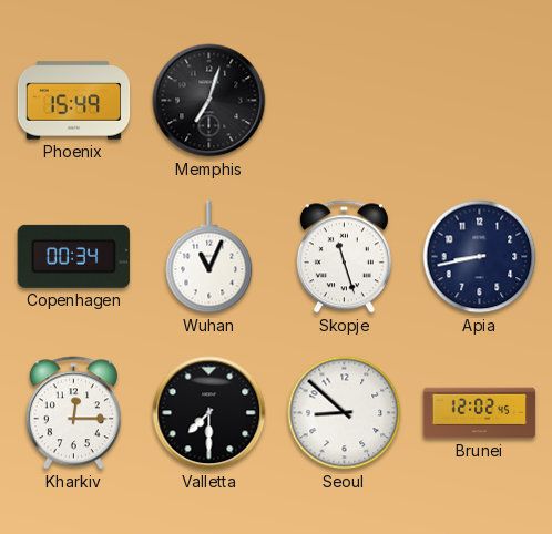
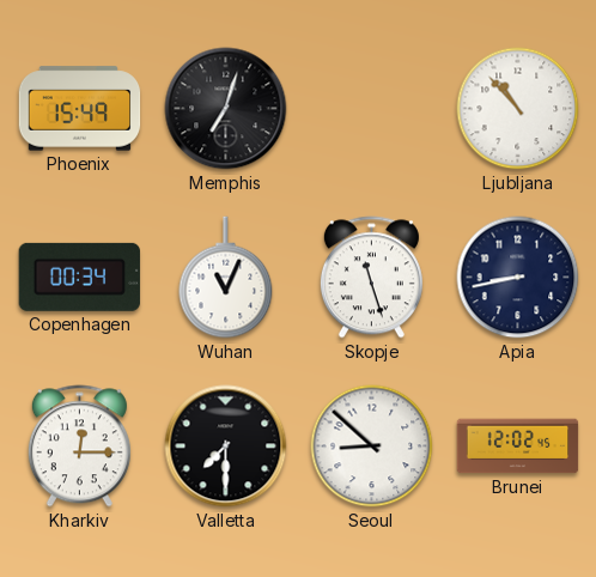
Ljubljana: none -> 10:53 (518, 109)
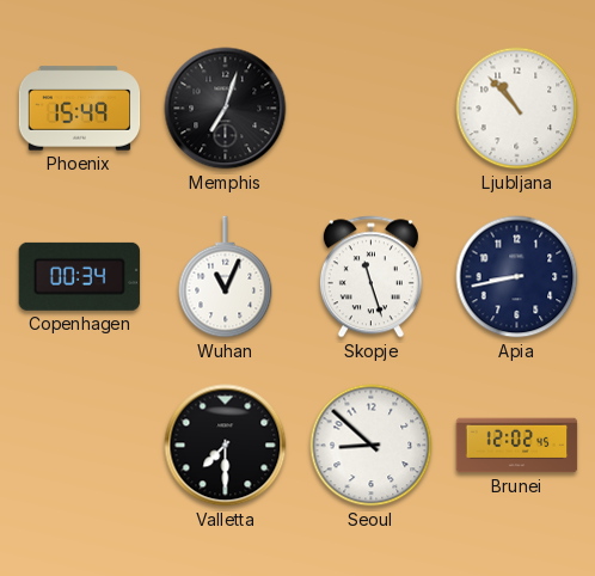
Kharkiv: 12:15 -> none (79, 447)
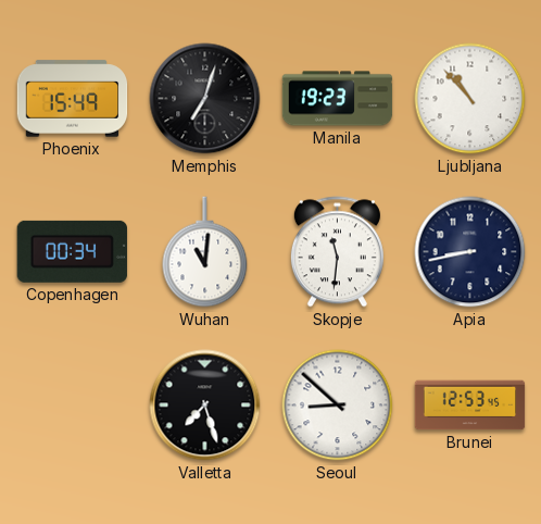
Manila: none -> 19:23 (338, 99)
Wuhan: 11:04 -> 11:01 (205, 252)
Skopje: 11:27 -> 11:31 (337, 252)
Valletta: 7:30 -> 7:27 (205, 406)
Brunei: 12:02 -> 12:53 (470, 406)
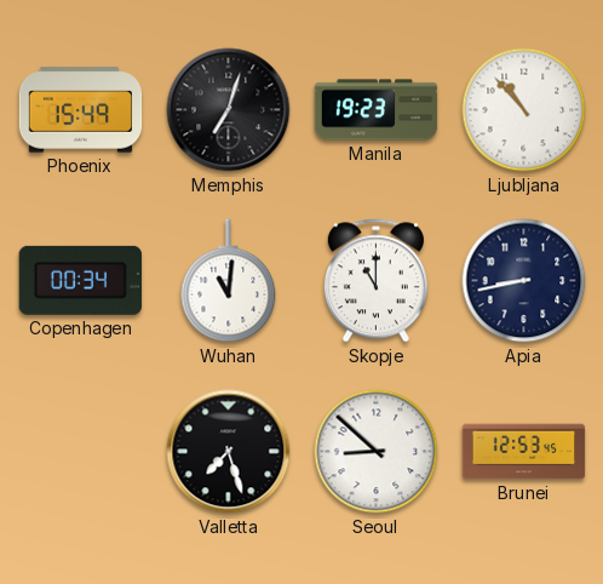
Skopje: 11:31 -> 11:00 (375, 281)
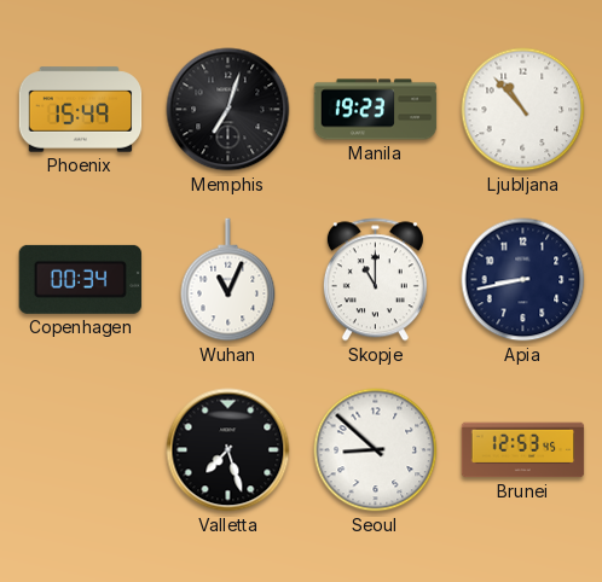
Wuhan: 11:01 -> 11:04 (228, 280)
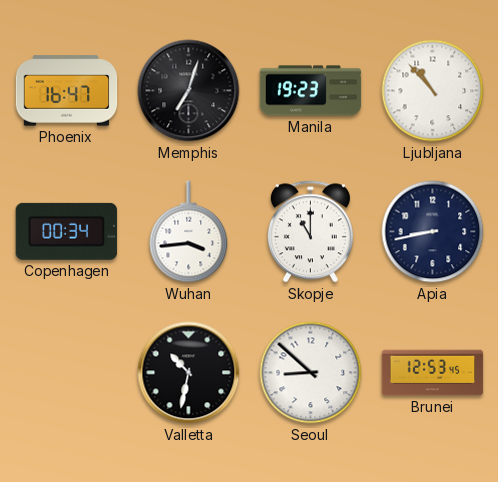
Phoenix: 15:49 -> 16:47 (67, 91)
Wuhan: 11:04 -> 3:44 (189, 232)
Valletta: 7:27 -> 10:32 (189, 373)
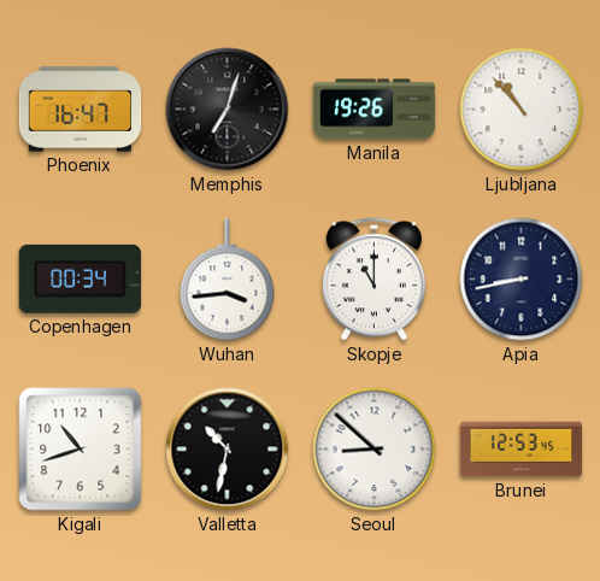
Manila: 19:23 -> 19:26 (375, 110)
Kigali: none -> 10:42 (81, 450)
